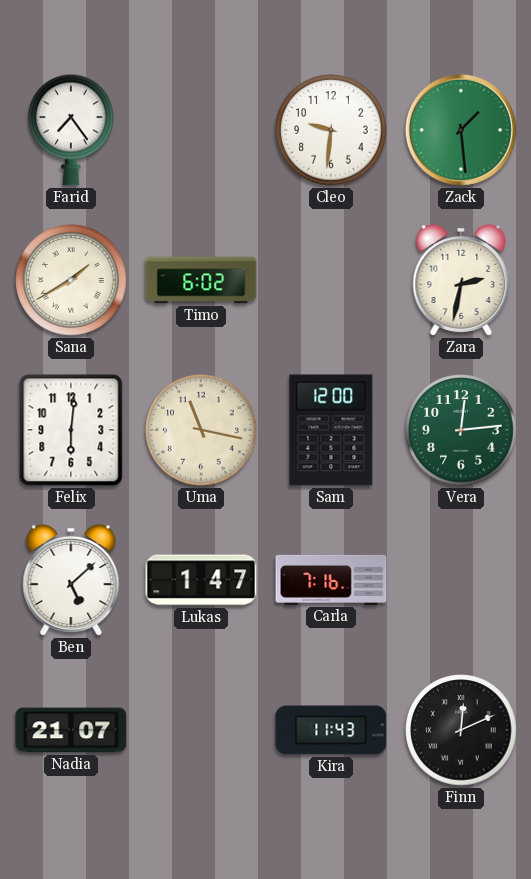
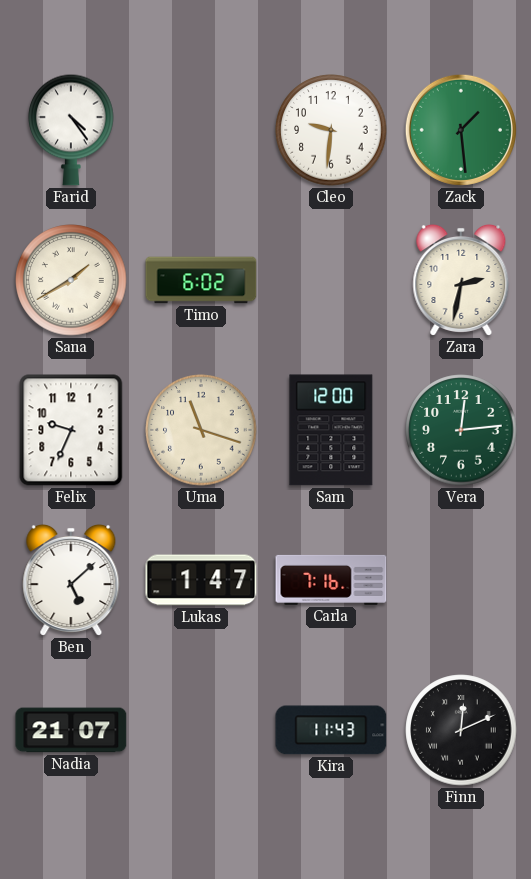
Farid: 7:24 -> 4:24 (71, 130)
Felix: 6:01 -> 9:34 (71, 430)
Uma: 11:17 -> 11:18 (201, 430)
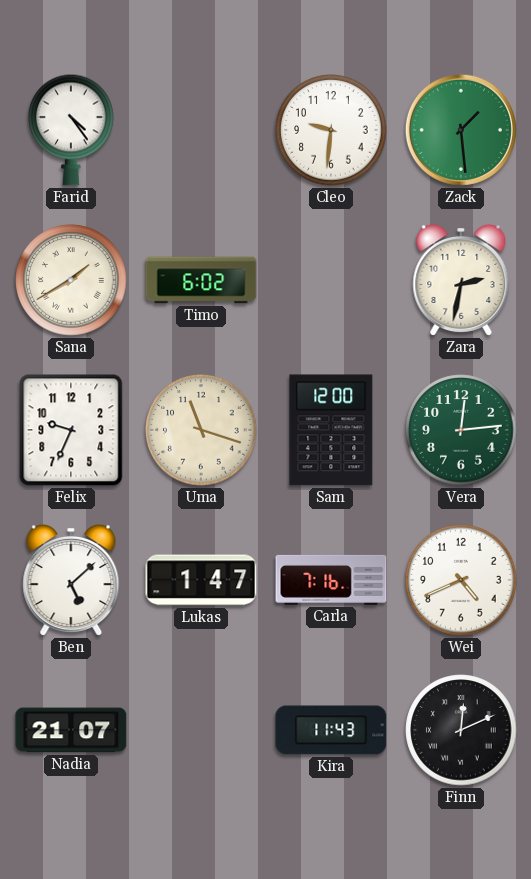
Wei: none -> 4:41 (461, 580)
